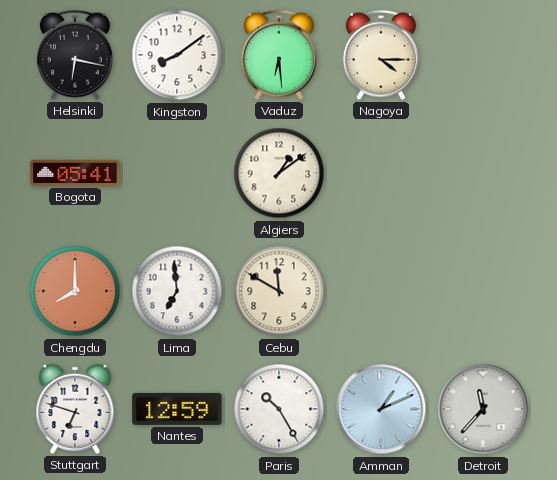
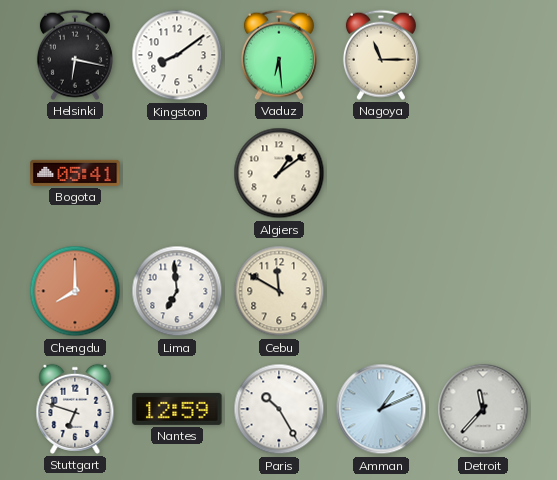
Nagoya: 4:15 -> 11:15 (381, 55)
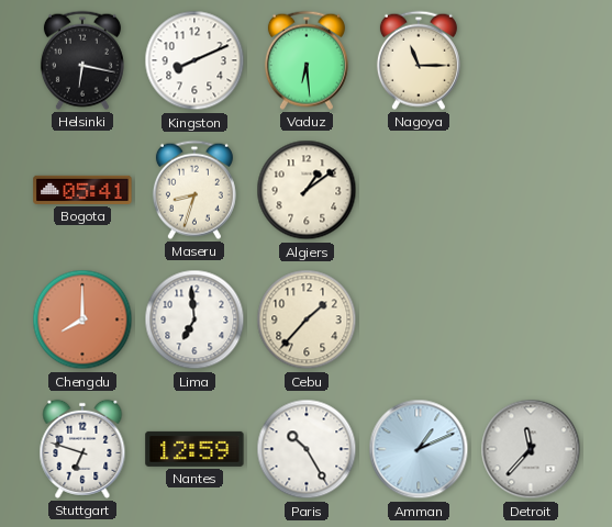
Kingston: 8:09 -> 8:11 (194, 60)
Maseru: none -> 8:33 (194, 190)
Cebu: 11:50 -> 1:37 (307, 319)
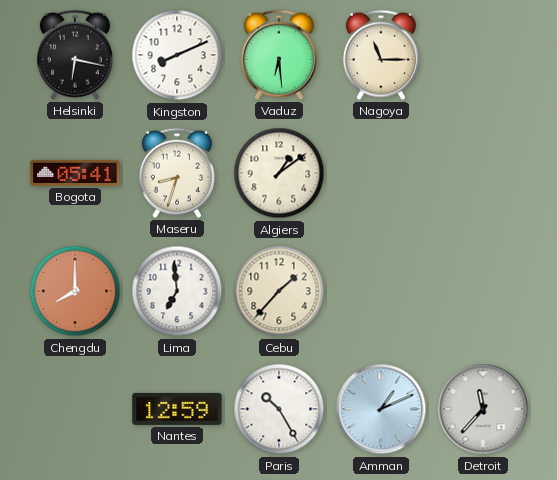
Stuttgart: 6:48 -> none (82, 449)
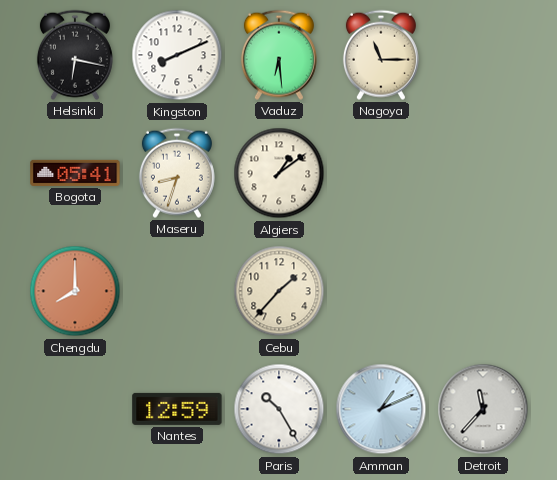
Lima: 6:59 -> none (177, 291)
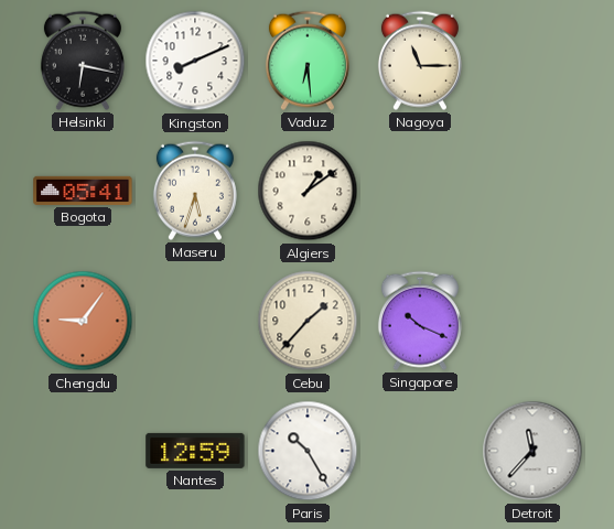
Maseru: 8:33 -> 5:33 (195, 191)
Chengdu: 8:00 -> 9:06 (83, 321)
Singapore: none -> 10:19 (420, 321)
Amman: 1:11 -> none (381, 409)
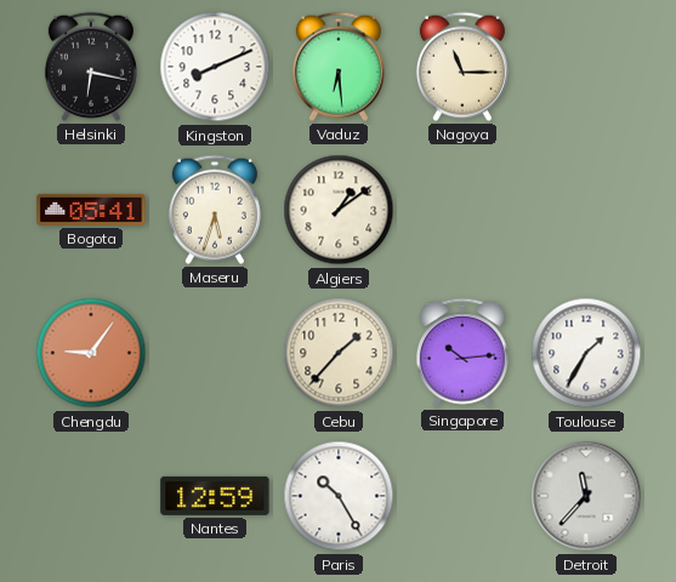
Singapore: 10:19 -> 10:14 (462, 353)
Toulouse: none -> 1:35 (586, 353)
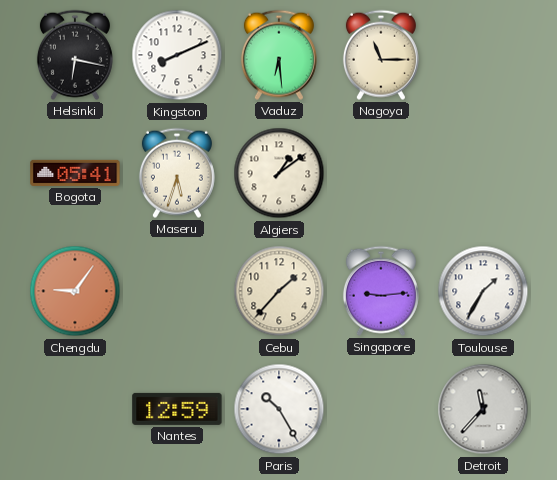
Singapore: 10:14 -> 9:14 (381, 291)
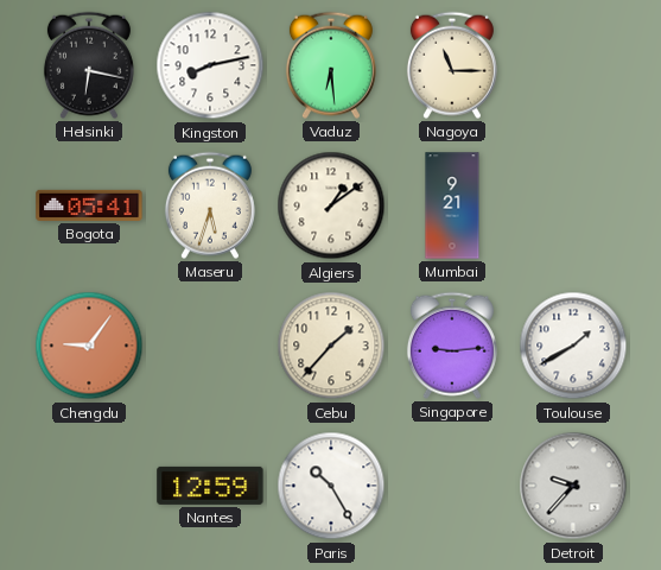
Kingston: 8:11 -> 8:13 (210, 65)
Mumbai: none -> 9:21 (452, 205)
Toulouse: 1:35 -> 1:40 (573, 346)
Detroit: 11:37 -> 9:37 (573, 486)
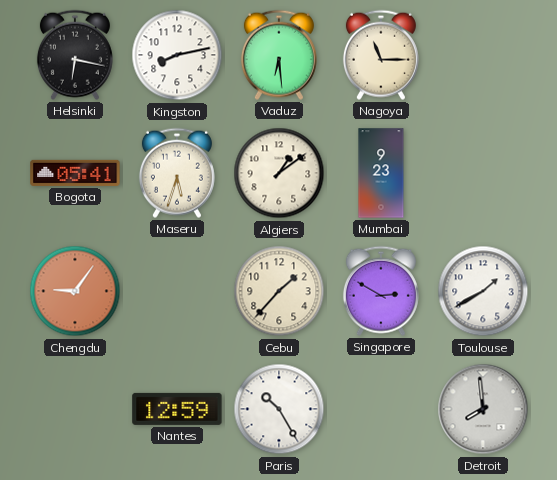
Mumbai: 9:21 -> 9:23 (381, 173)
Singapore: 9:14 -> 2:50 (381, 291)
Detroit: 9:37 -> 7:59 (483, 409)
